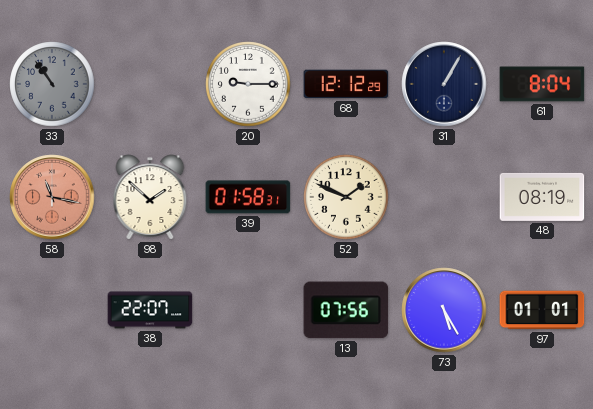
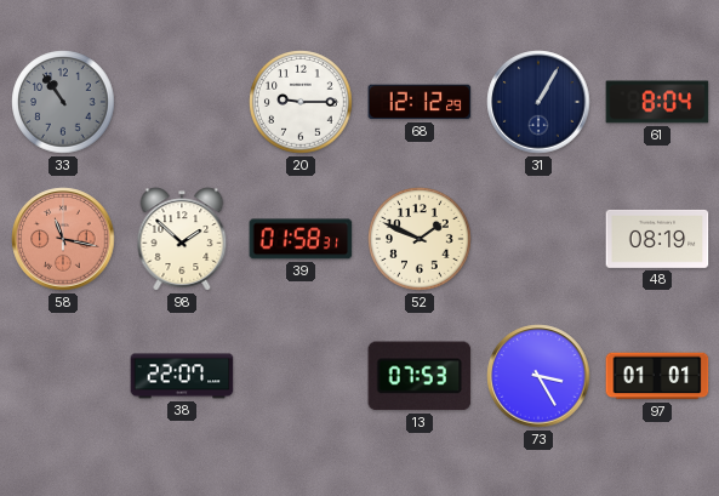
13: 07:56 -> 07:53 (420, 376)
73: 5:25 -> 3:25 (538, 376)
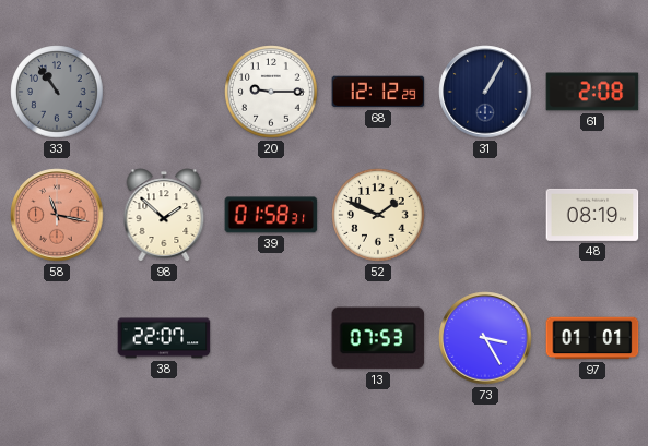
61: 8:04 -> 2:08 (592, 92)
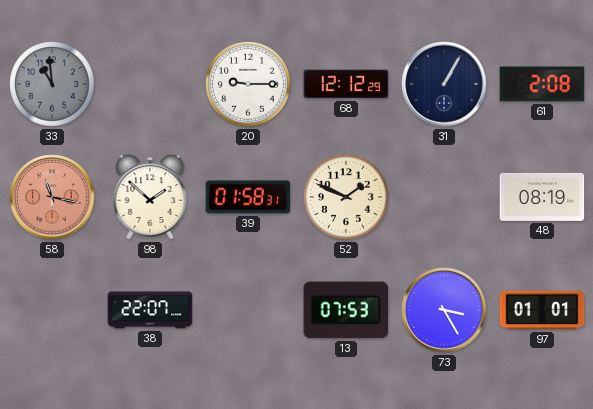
33: 10:54 -> 10:59 (52, 84)
